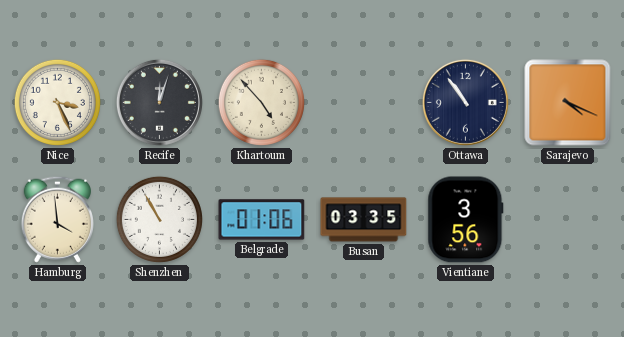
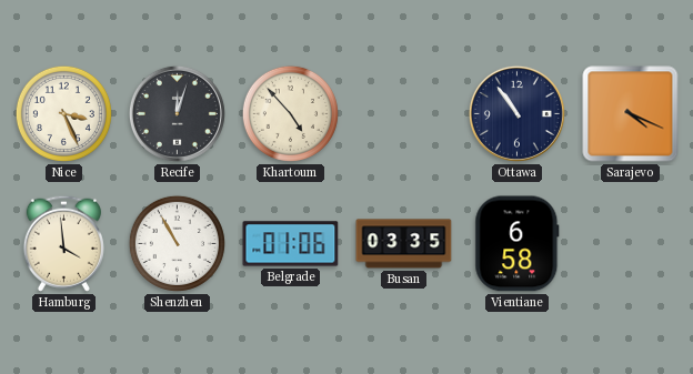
Vientiane: 3:56 -> 6:58 (518, 244)
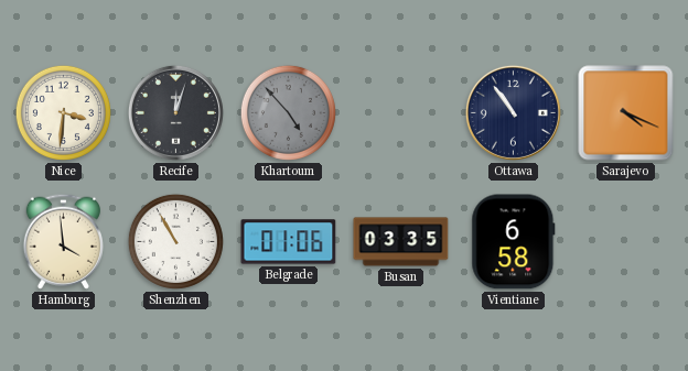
Nice: 3:26 -> 3:31 (63, 112)
Khartoum dial: cream -> grey (288, 112)
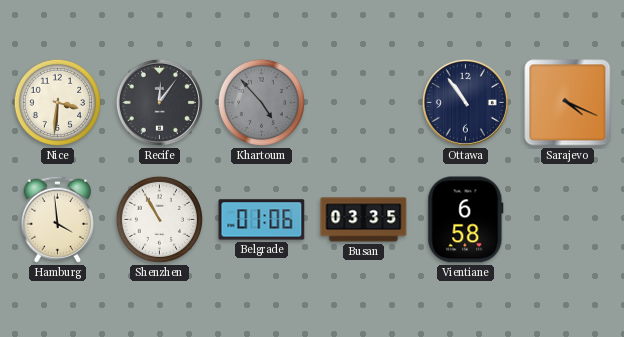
Recife: 12:03 -> 12:06 (159, 102)
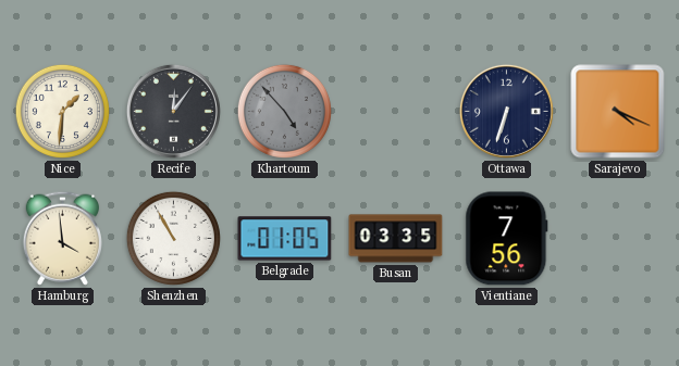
Nice: 3:31 -> 1:31 (62, 111)
Ottawa: 10:54 -> 6:33 (506, 111)
Belgrade: 01:06 -> 01:05 (285, 239)
Vientiane: 6:58 -> 7:56 (507, 239)
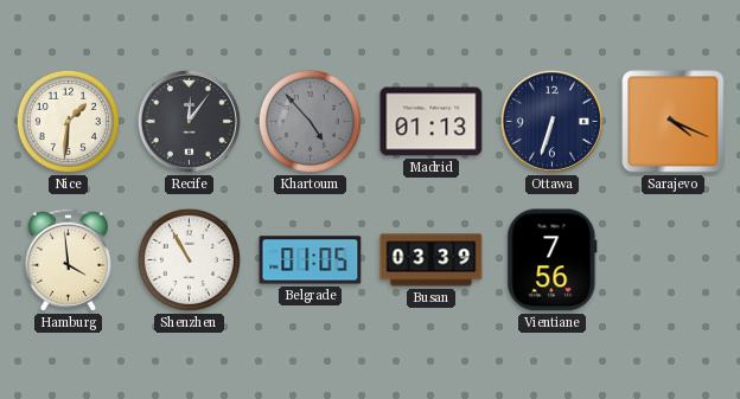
Madrid: none -> 01:13 (432, 122)
Busan: 03:35 -> 03:39 (432, 260)
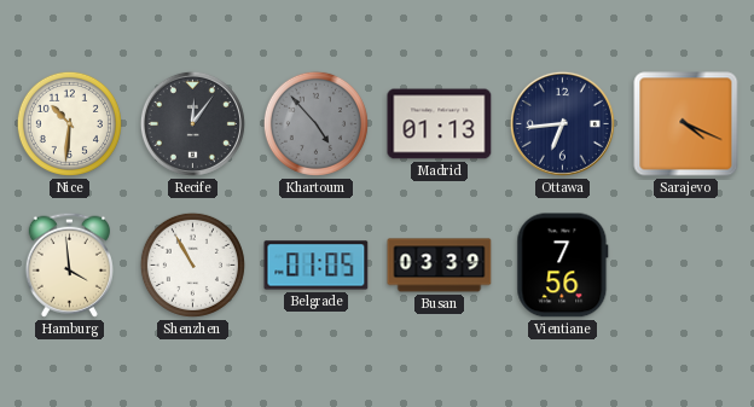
Nice: 1:31 -> 10:31 (69, 123)
Ottawa: 6:33 -> 6:44 (562, 123)
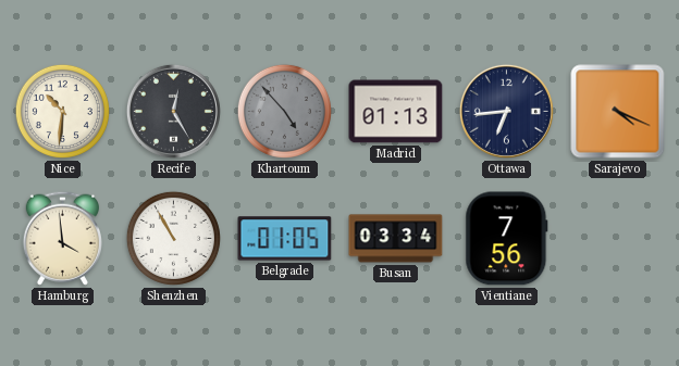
Recife: 12:06 -> 12:25 (173, 111)
Busan: 03:39 -> 03:34 (396, 239)
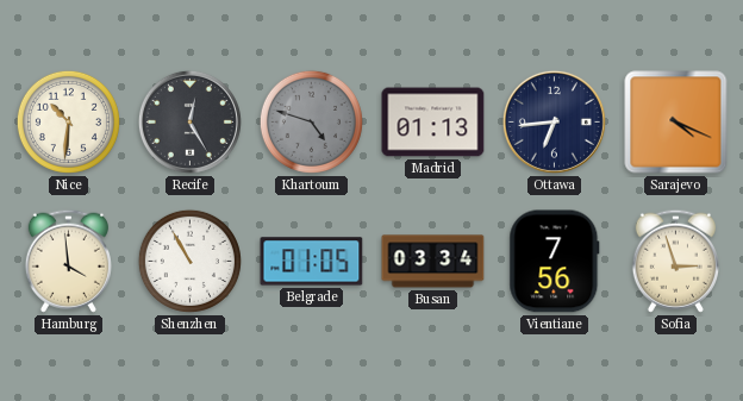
Khartoum: 4:53 -> 4:48 (311, 121)
Sofia: none -> 2:57 (675, 261)
